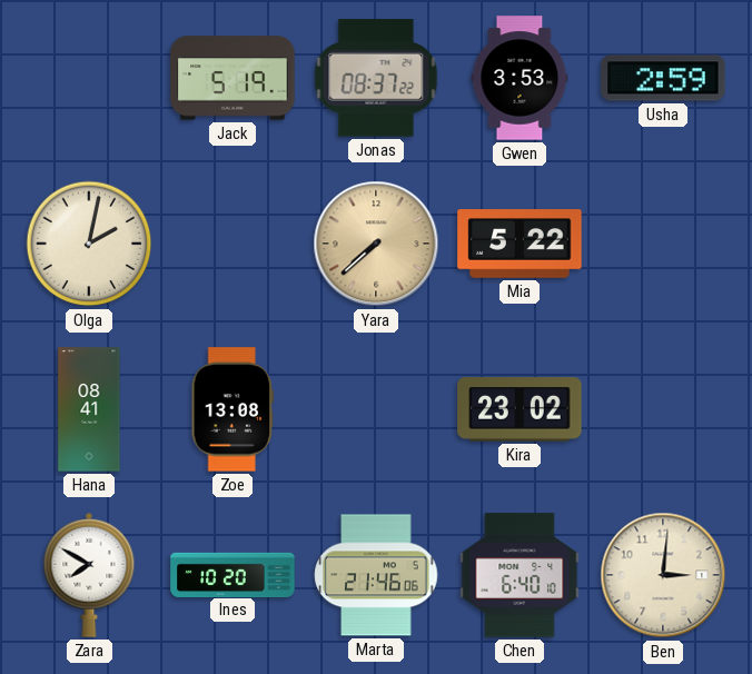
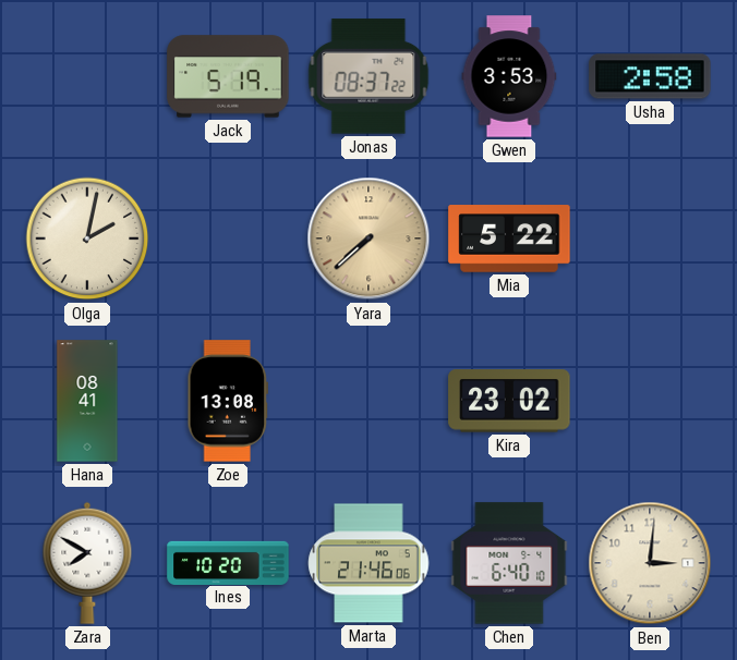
Usha: 2:59 -> 2:58 (650, 76)
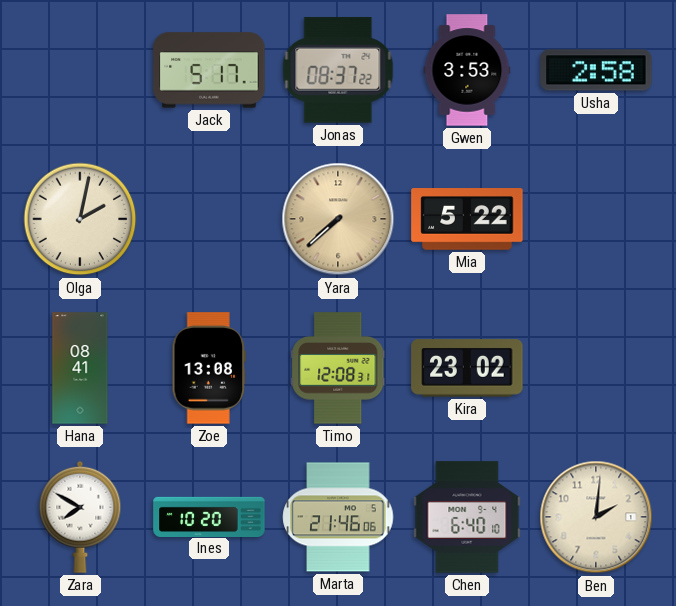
Jack: 5:19 -> 5:17 (209, 70)
Timo: none -> 12:08 (338, 368)
Ben: 3:01 -> 2:01 (596, 517)
